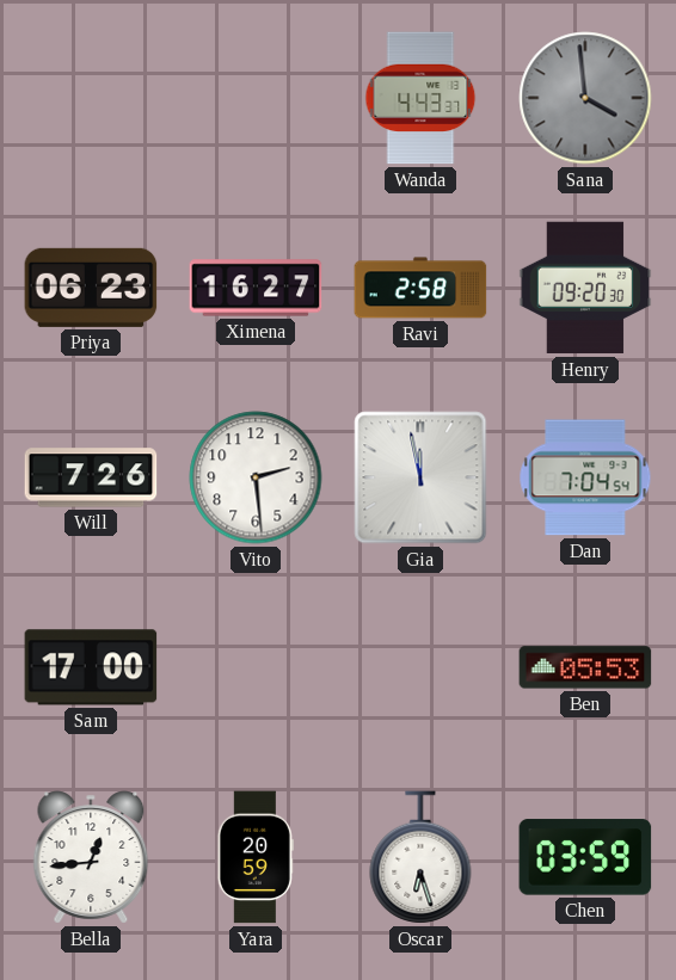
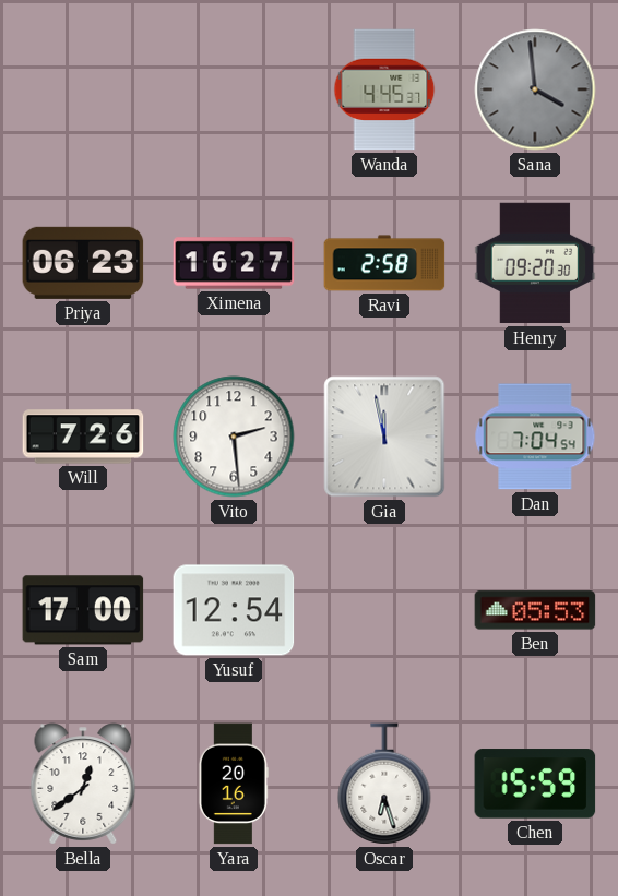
Wanda: 4:43 -> 4:45 (384, 89)
Yusuf: none -> 12:54 (234, 610)
Bella: 12:44 -> 12:39 (83, 784)
Yara: 20:59 -> 20:16 (234, 784)
Chen: 03:59 -> 15:59 (535, 784)
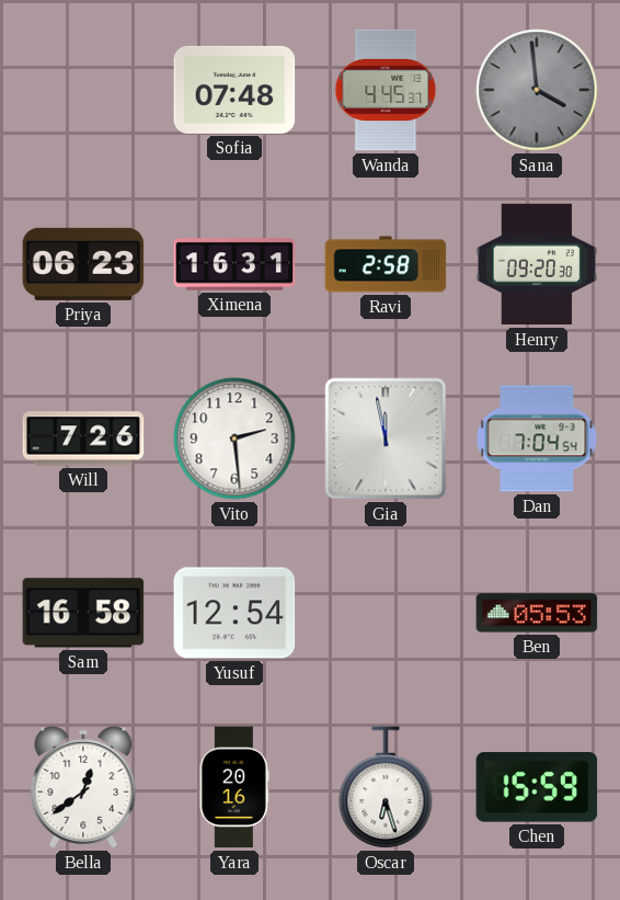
Sofia: none -> 07:48 (234, 90)
Ximena: 16:27 -> 16:31 (234, 264)
Sam: 17:00 -> 16:58 (83, 613)
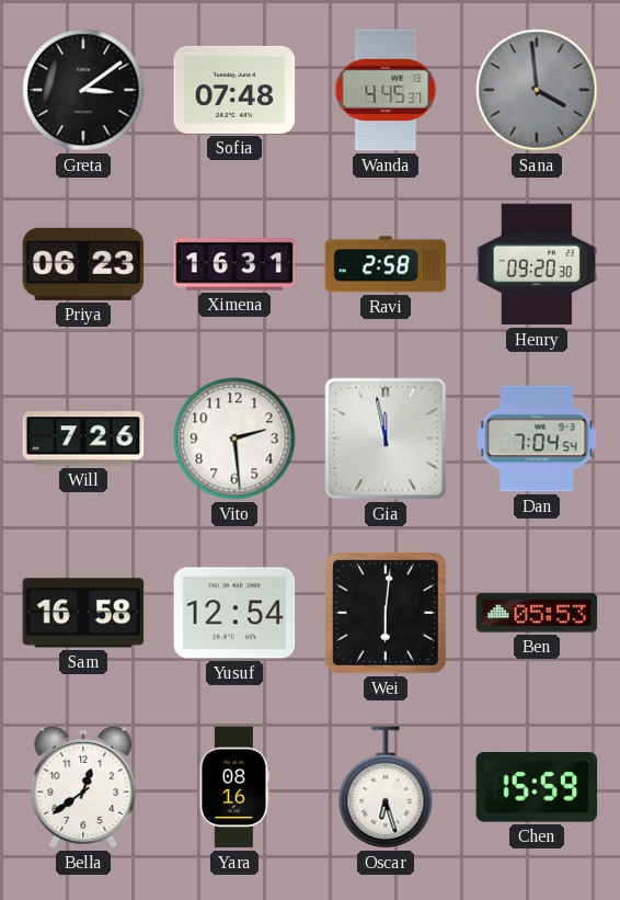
Greta: none -> 3:09 (83, 90)
Wei: none -> 6:01 (386, 613)
Yara: 20:16 -> 08:16 (234, 787)
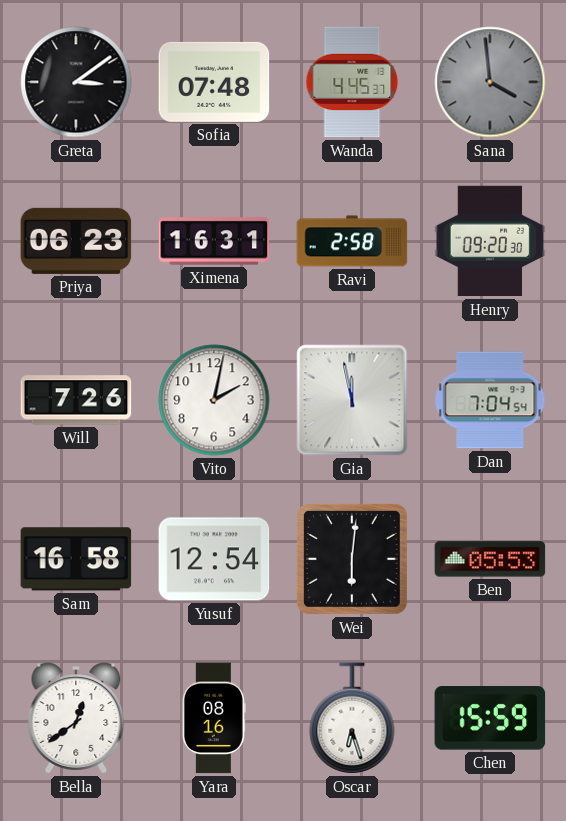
Vito: 2:29 -> 2:02 (214, 400)
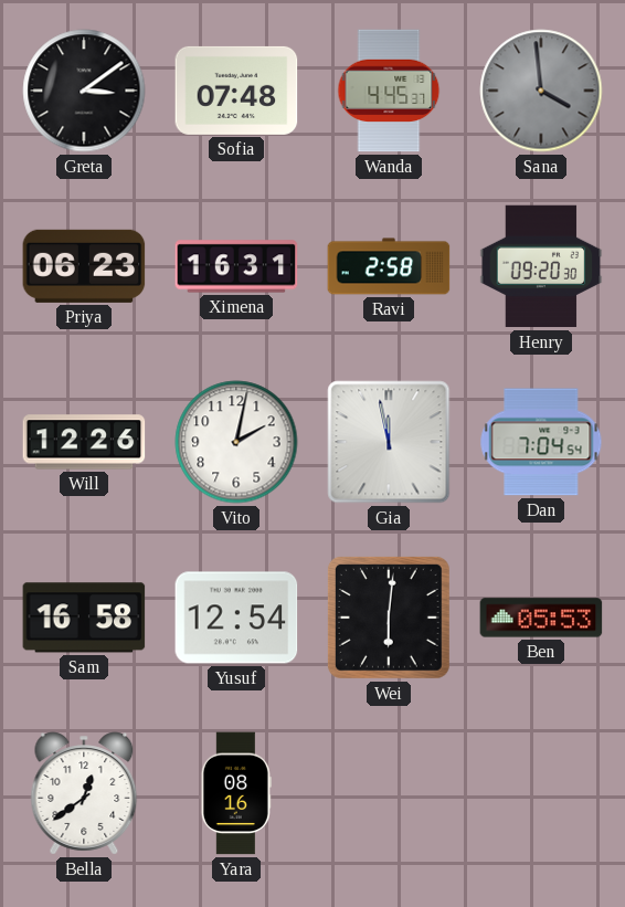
Will: 7:26 -> 12:26 (84, 442)
Oscar: 6:27 -> none (352, 718)
Chen: 15:59 -> none (490, 718)
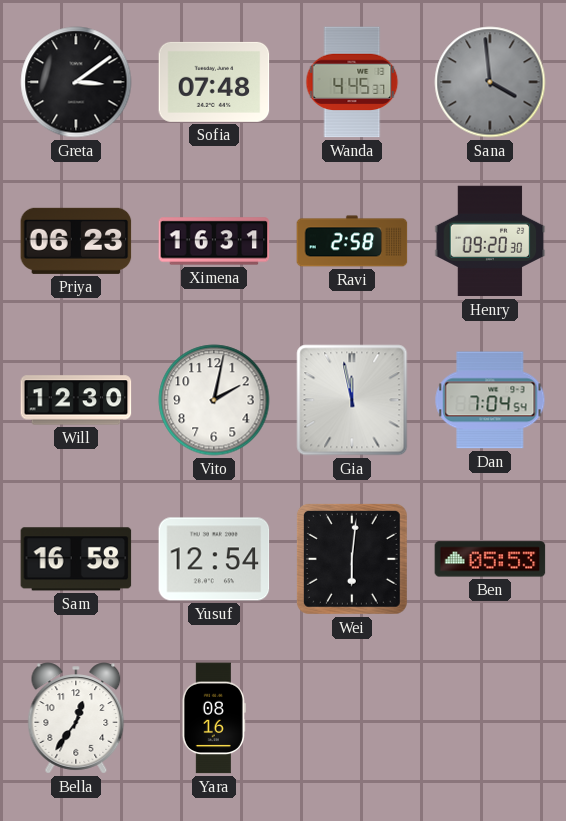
Will: 12:26 -> 12:30 (76, 400)
Bella: 12:39 -> 12:36 (76, 718)
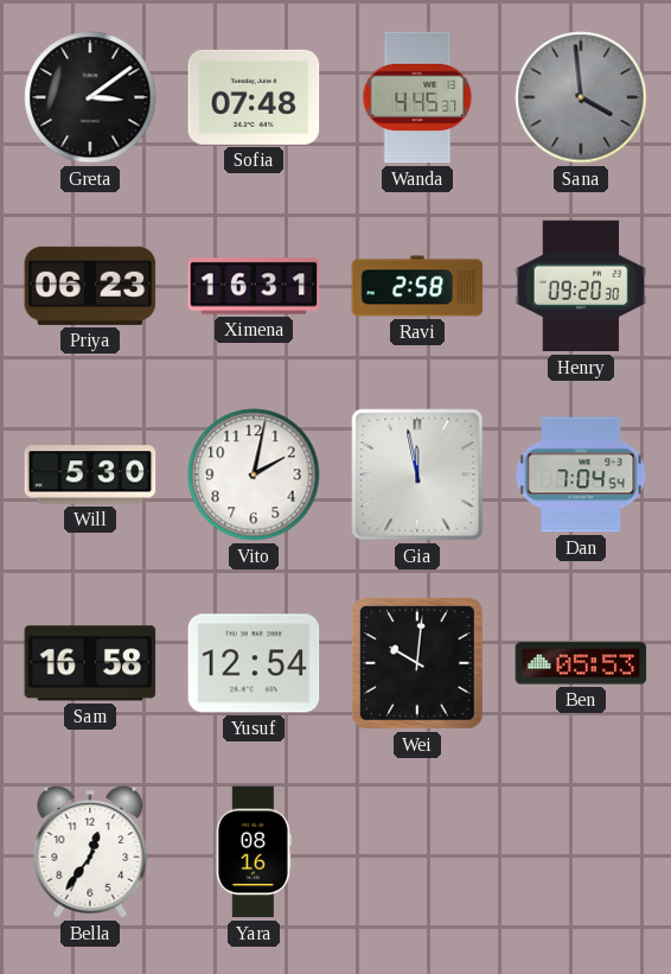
Will: 12:30 -> 5:30 (90, 475)
Wei: 6:01 -> 10:01 (417, 663)
